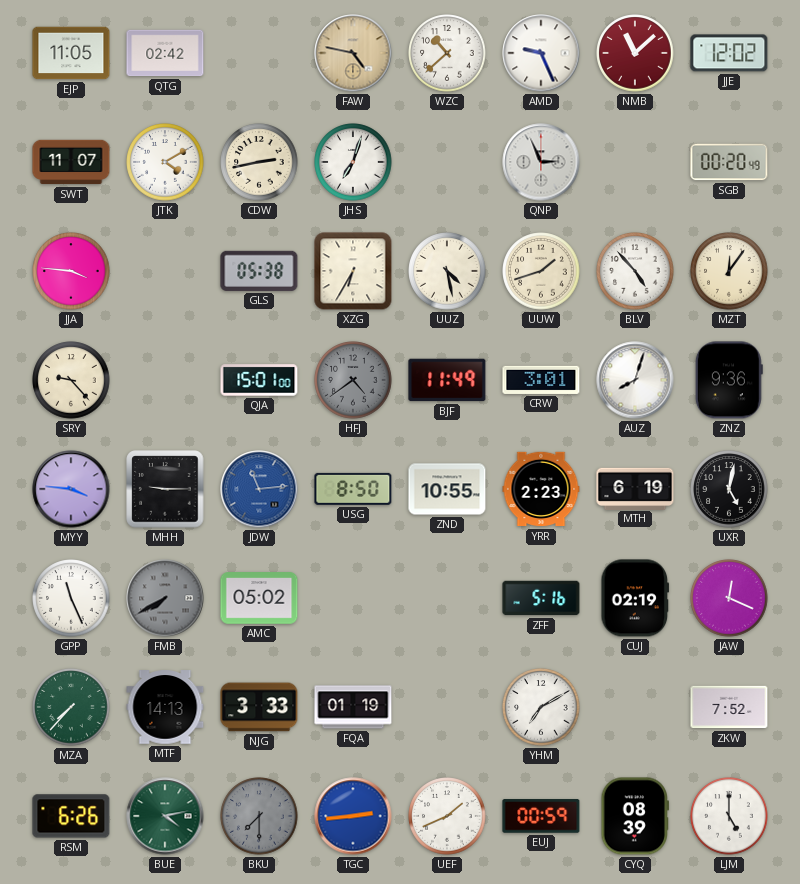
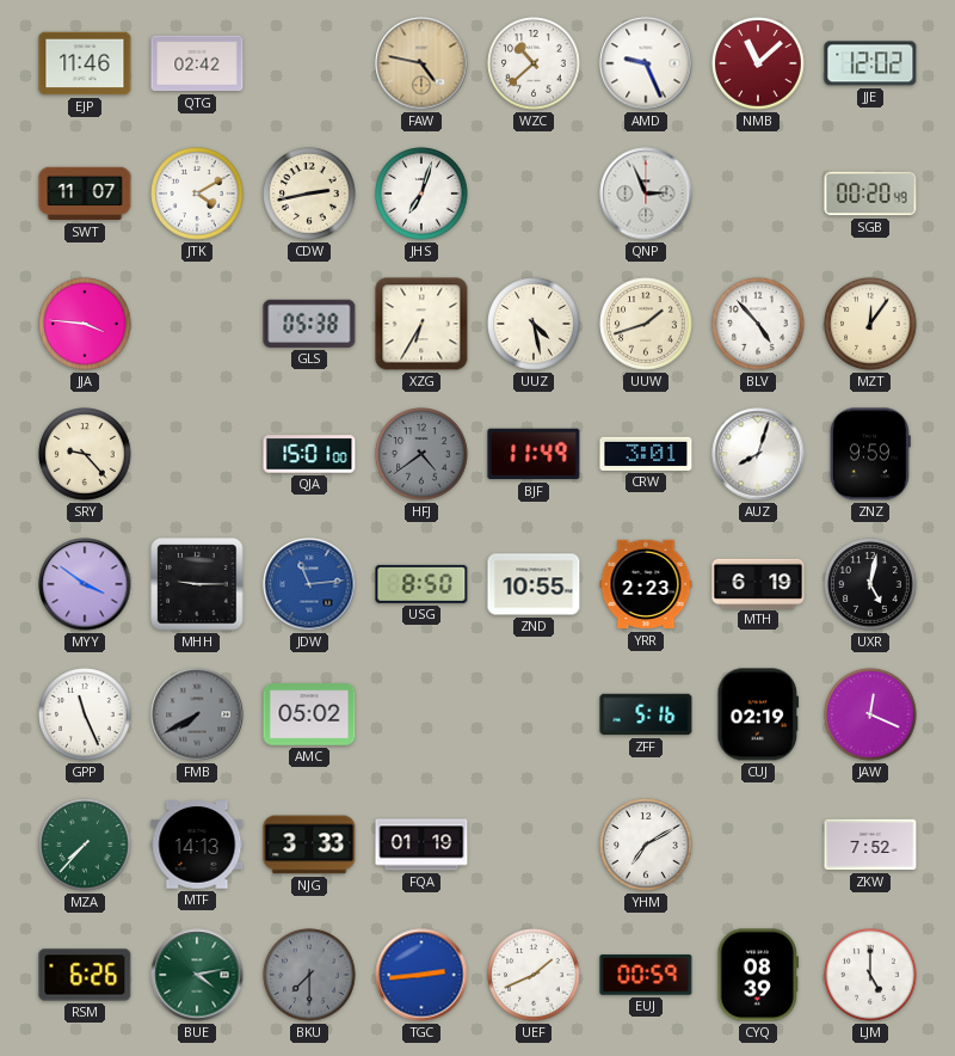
EJP: 11:05 -> 11:46 (85, 63)
ZNZ: 9:36 -> 9:59 (870, 454)
MYY: 3:46 -> 3:51 (85, 584)
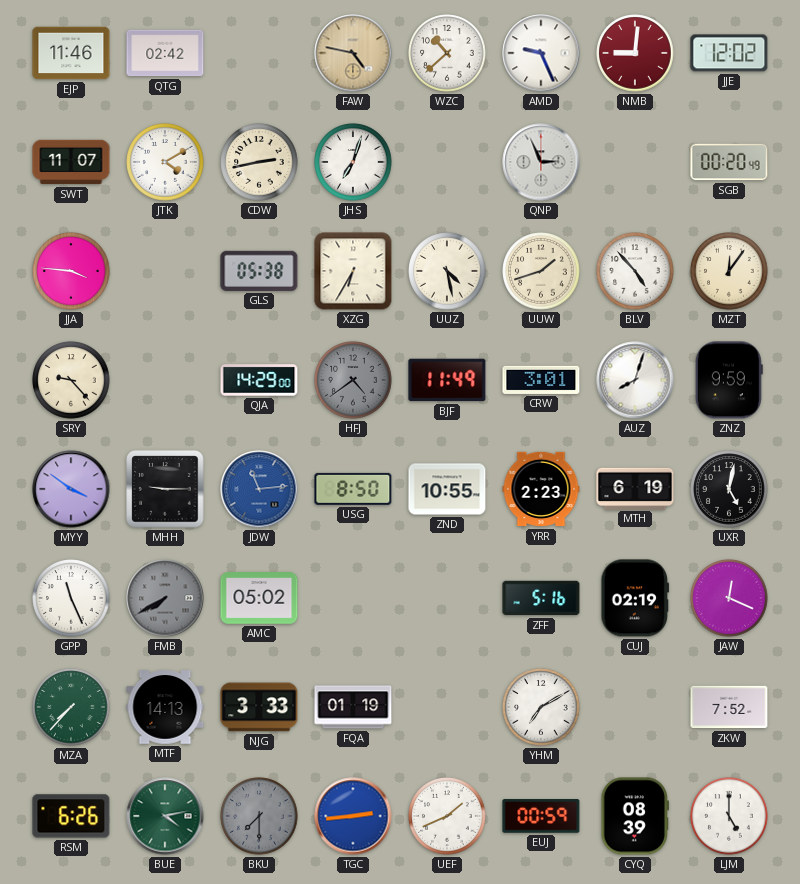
NMB: 11:08 -> 9:01 (635, 53)
QJA: 15:01 -> 14:29 (259, 380)
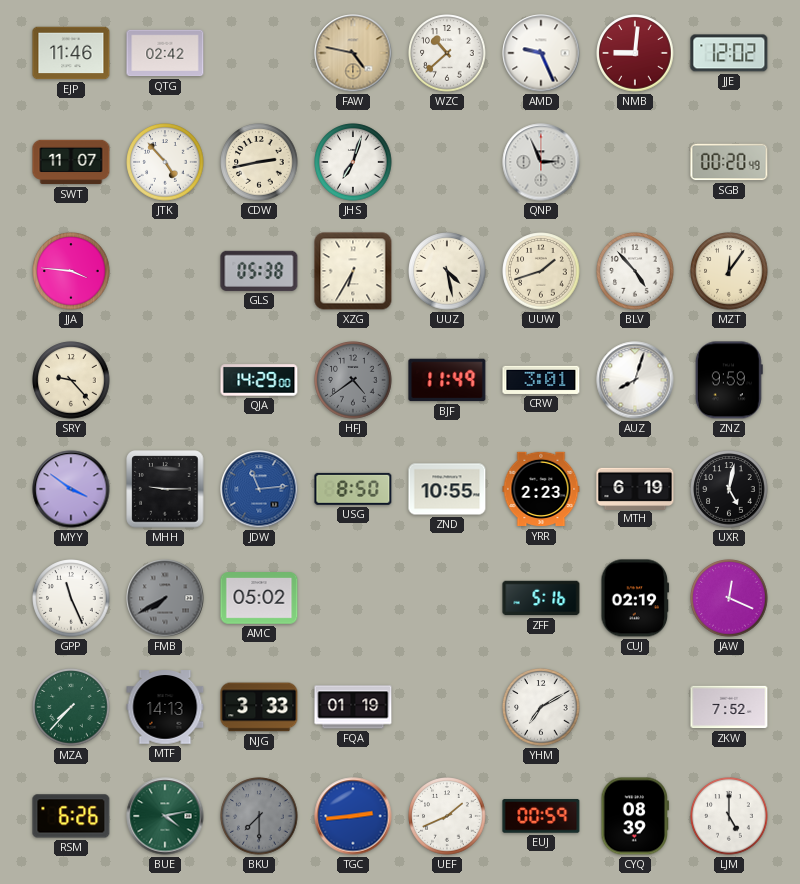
JTK: 4:10 -> 4:53 (165, 162)
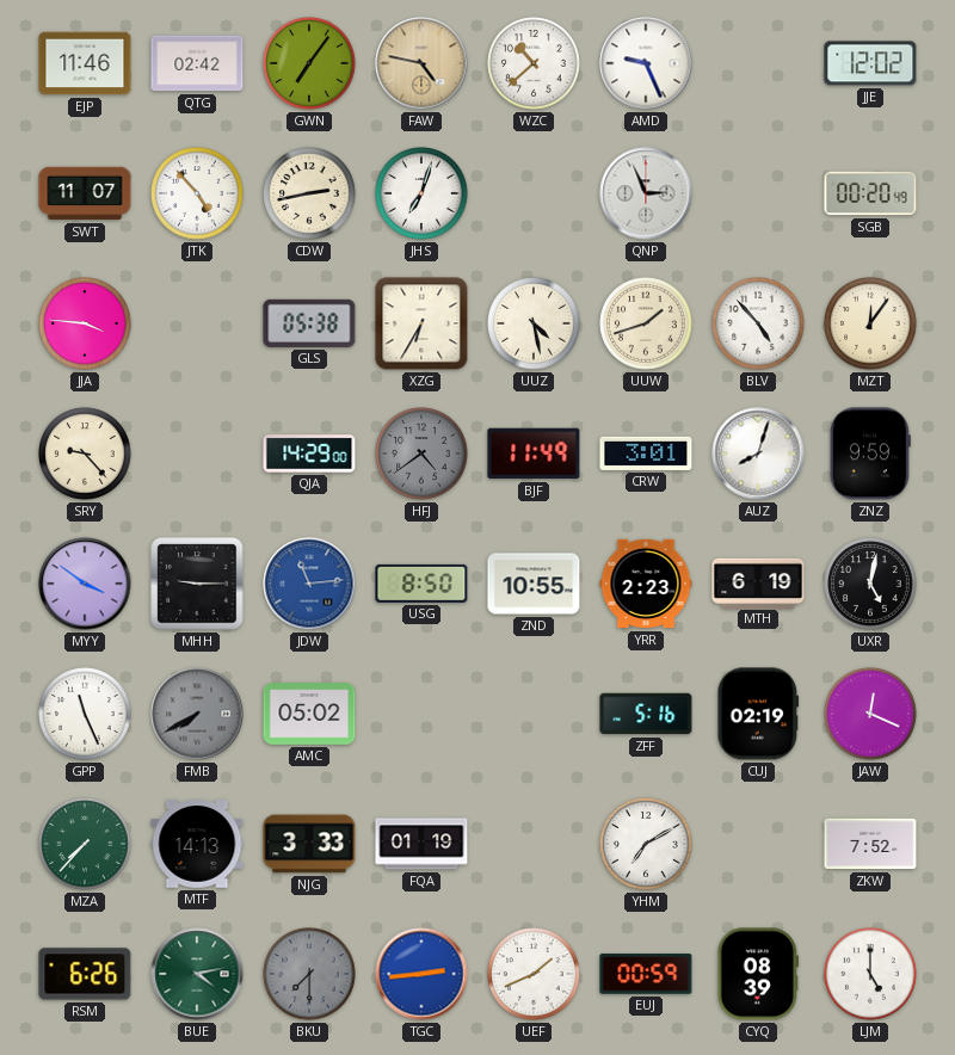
GWN: none -> 7:06 (309, 63)
NMB: 9:01 -> none (635, 53)
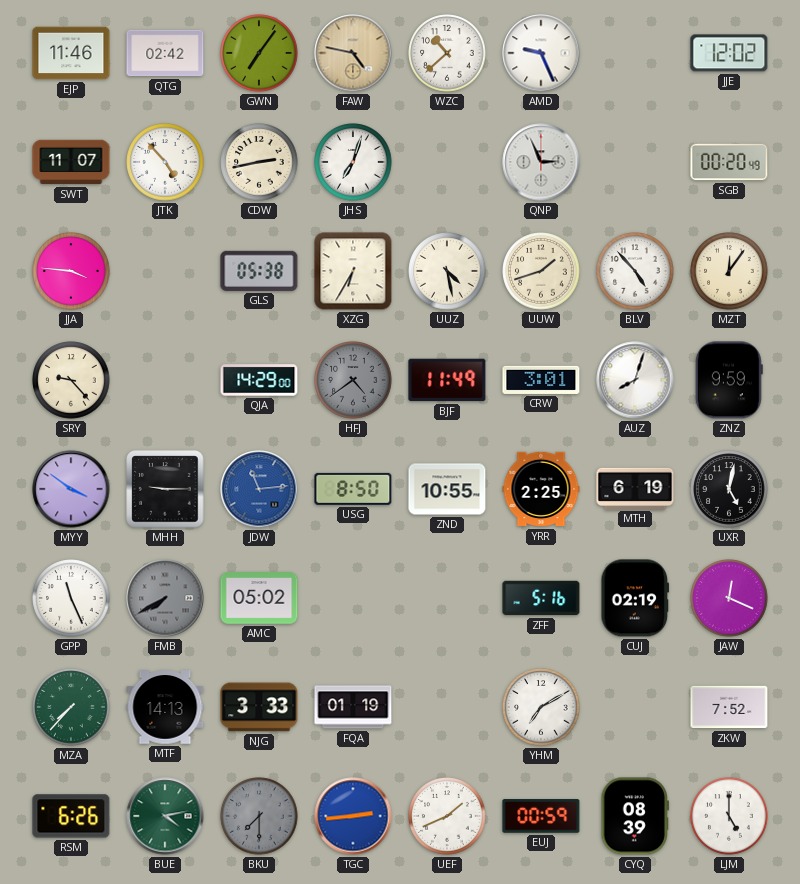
YRR: 2:23 -> 2:25 (541, 489)
